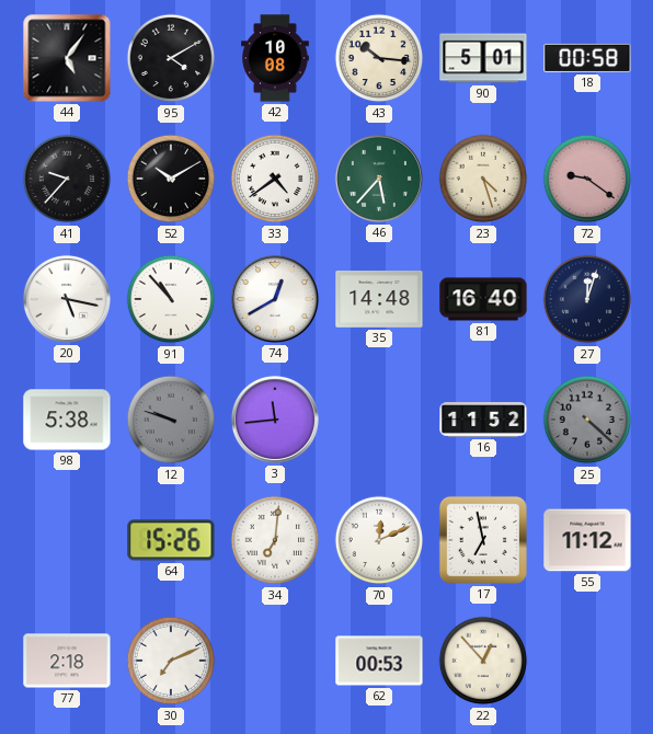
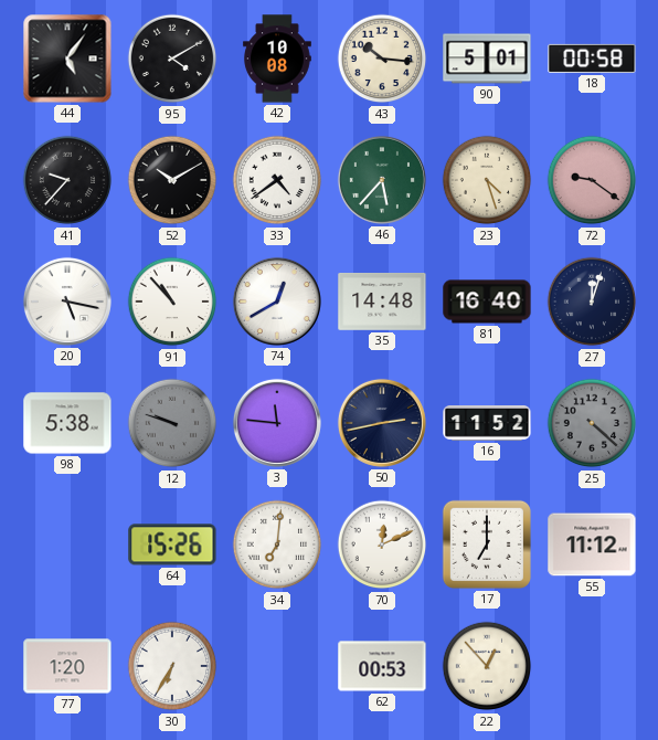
3: 11:44 -> 11:46 (277, 423)
50: none -> 2:43 (382, 423)
17: 6:58 -> 7:00 (487, 545)
77: 2:18 -> 1:20 (67, 666)
30: 7:11 -> 6:35 (172, 666)
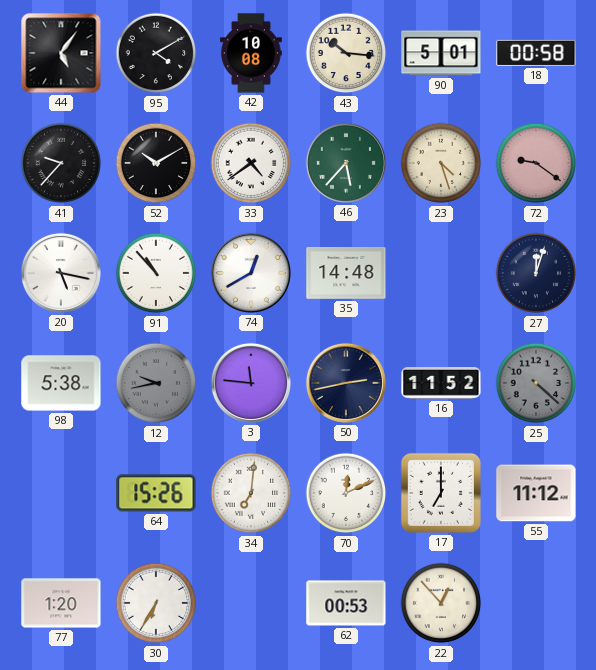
81: 16:40 -> none (487, 302)
12: 9:48 -> 9:43 (156, 383)
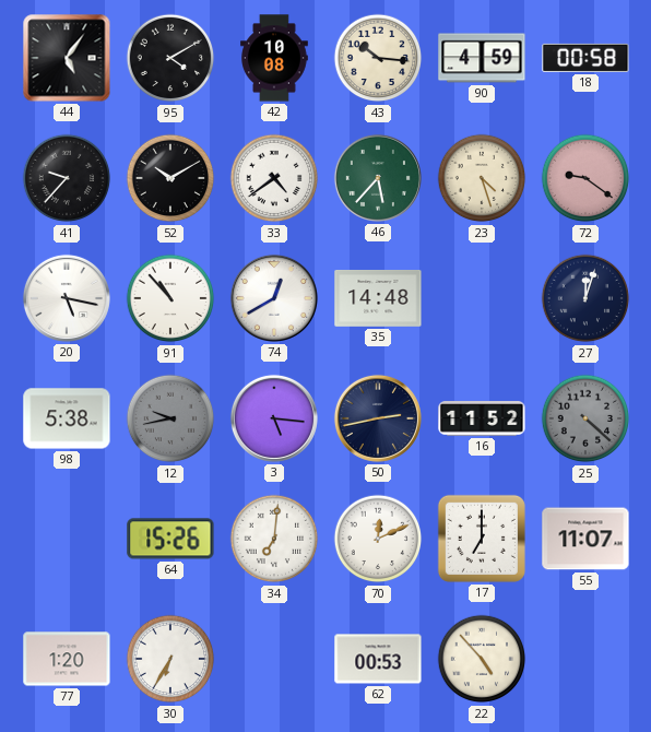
90: 5:01 -> 4:59 (482, 58)
3: 11:46 -> 5:16 (274, 418)
55: 11:12 -> 11:07 (585, 539)
22: 12:53 -> 4:53 (482, 659)
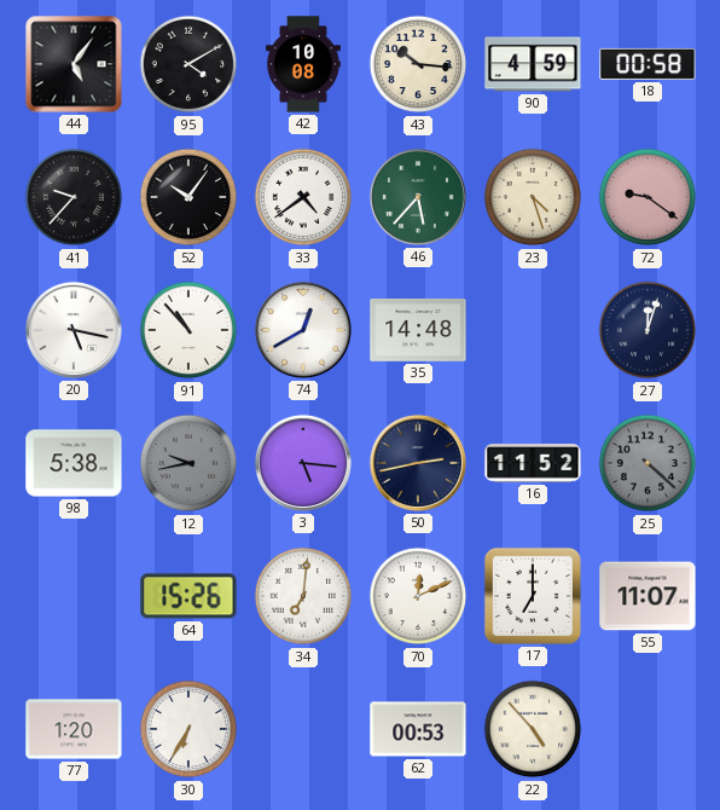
52: 10:10 -> 10:06 (188, 197)
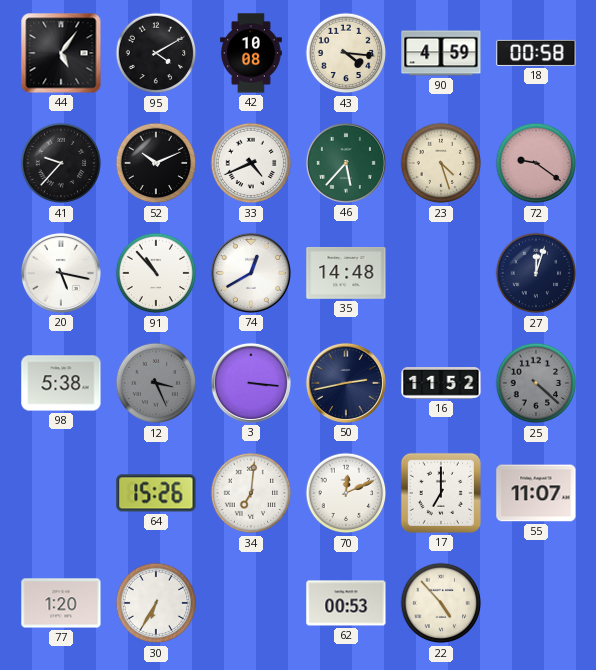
43: 10:16 -> 4:16 (346, 53)
52: 10:06 -> 10:11 (156, 163)
33: 4:39 -> 4:41 (251, 163)
12: 9:43 -> 3:26 (156, 383)
3: 5:16 -> 3:16 (251, 383)
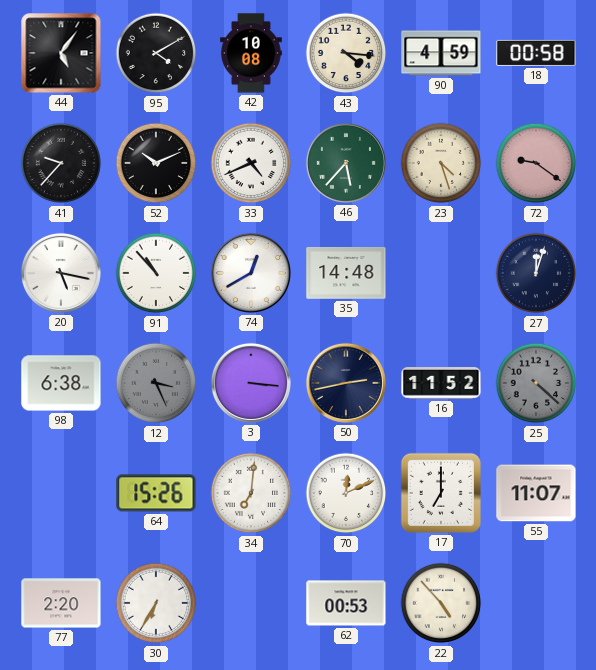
98: 5:38 -> 6:38 (61, 383)
77: 1:20 -> 2:20 (61, 603)
